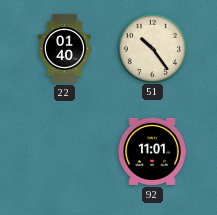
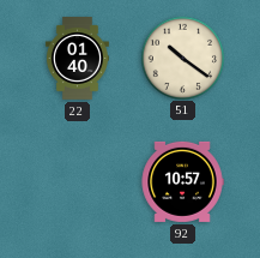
51: 10:24 -> 10:21 (182, 58)
92: 11:01 -> 10:57 (182, 181)
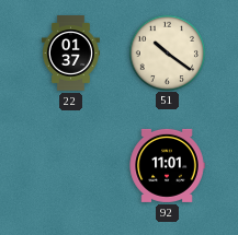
22: 01:40 -> 01:37 (70, 54)
92: 10:57 -> 11:01 (167, 165)
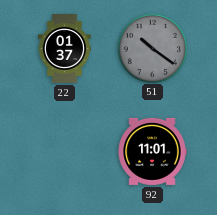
51 dial: cream -> grey (152, 48)
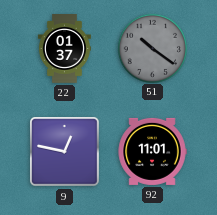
9: none -> 12:47 (65, 152)
